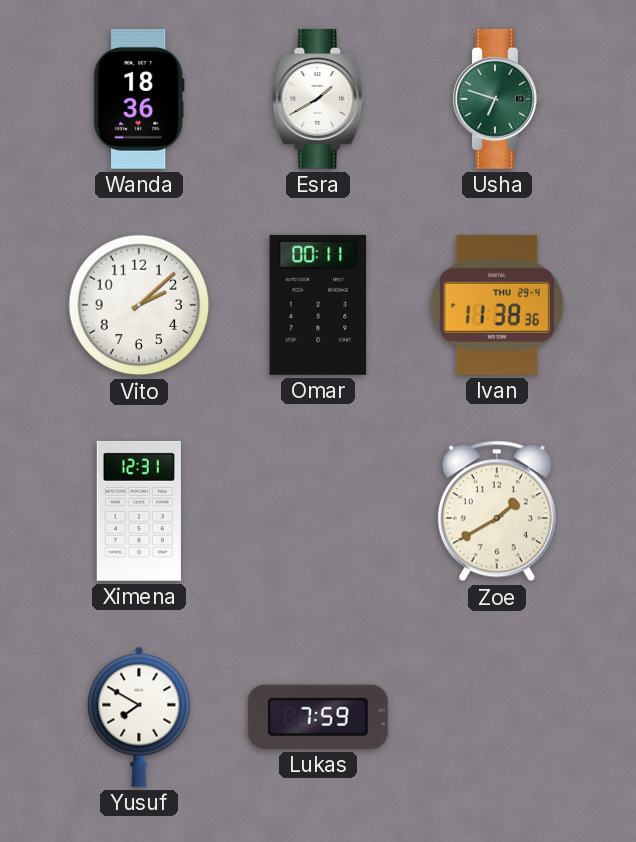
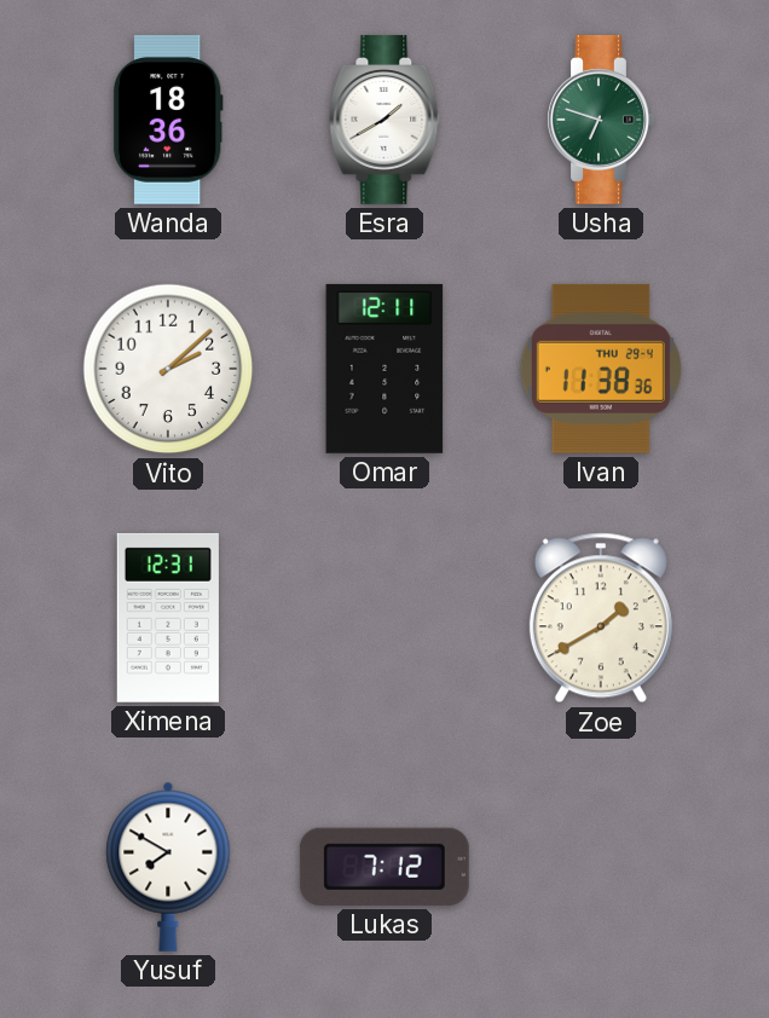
Omar: 00:11 -> 12:11 (384, 369)
Lukas: 7:59 -> 7:12 (384, 867)
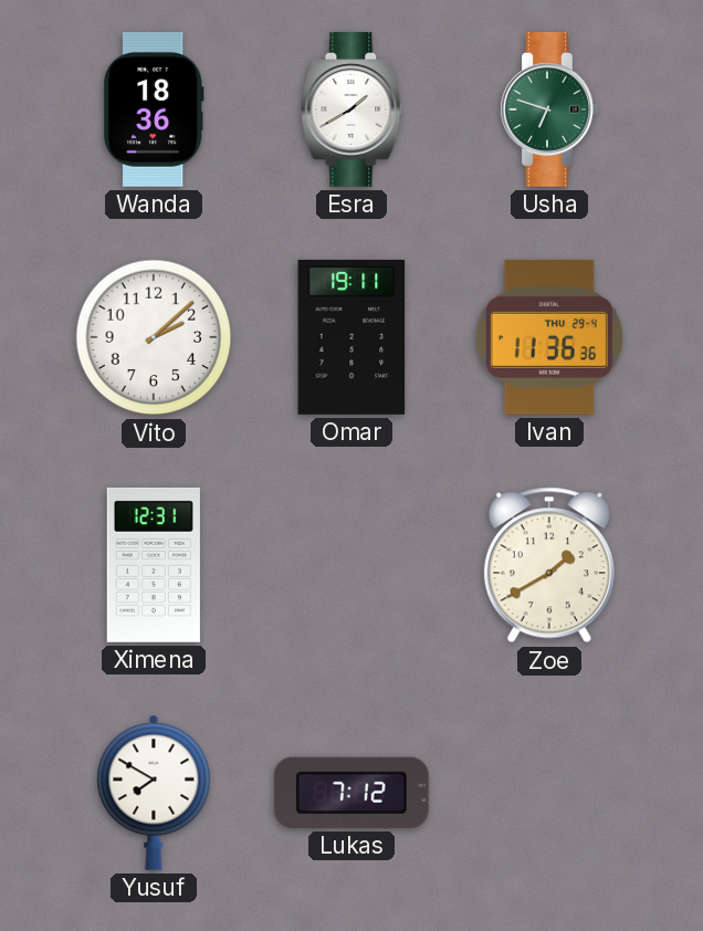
Omar: 12:11 -> 19:11 (351, 337)
Ivan: 11:38 -> 11:36 (549, 337)
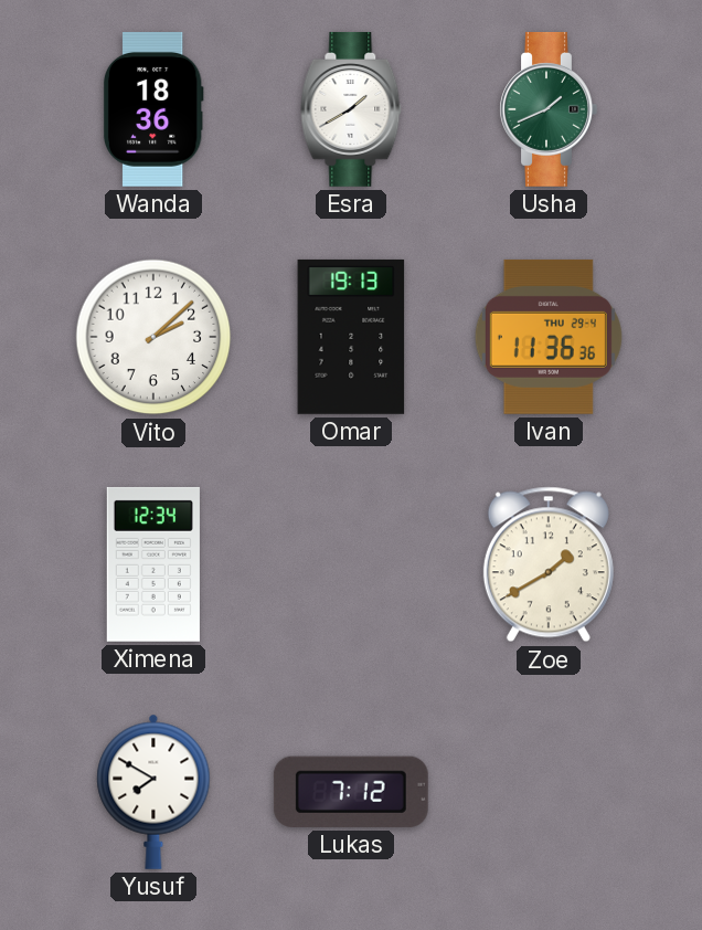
Usha: 6:48 -> 1:41 (549, 109)
Omar: 19:11 -> 19:13 (351, 337)
Ximena: 12:31 -> 12:34 (153, 564)
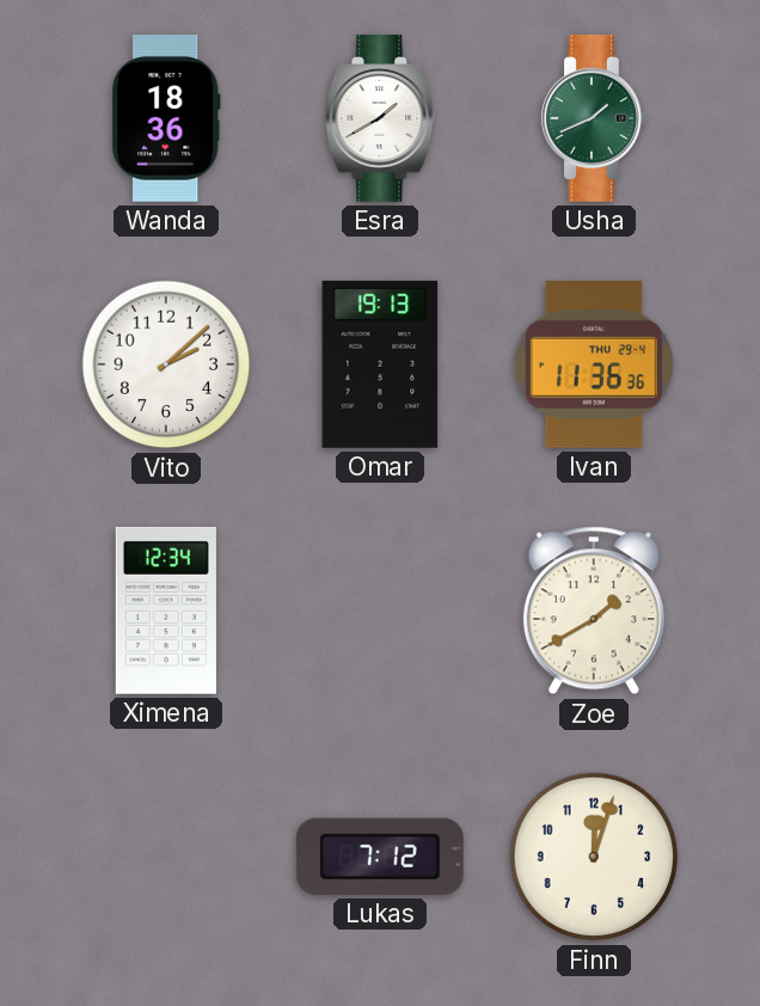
Yusuf: 7:50 -> none (153, 792)
Finn: none -> 12:03 (594, 857)
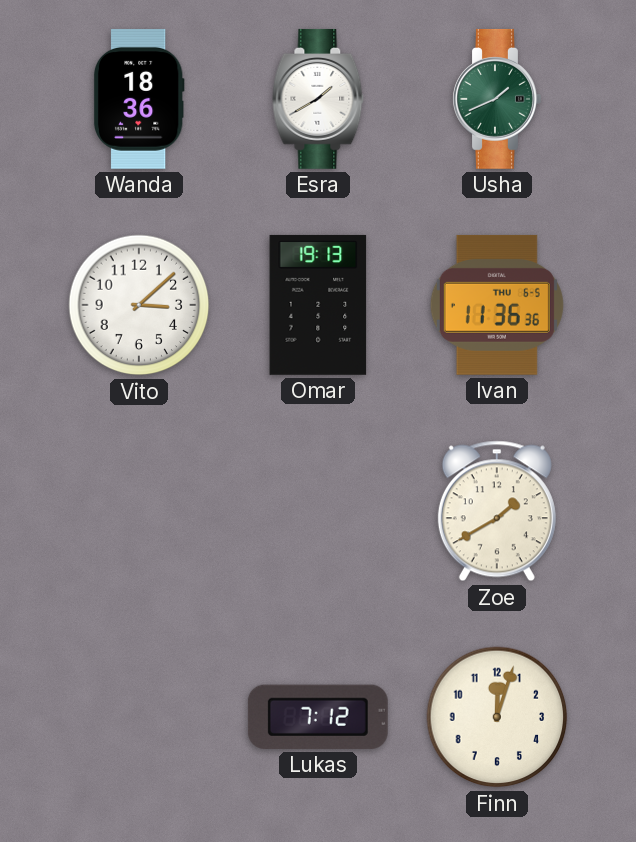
Vito: 2:08 -> 3:08 (139, 305)
Ivan date: THU 29-4 -> THU 6-5 (497, 305)
Ximena: 12:34 -> none (166, 611)
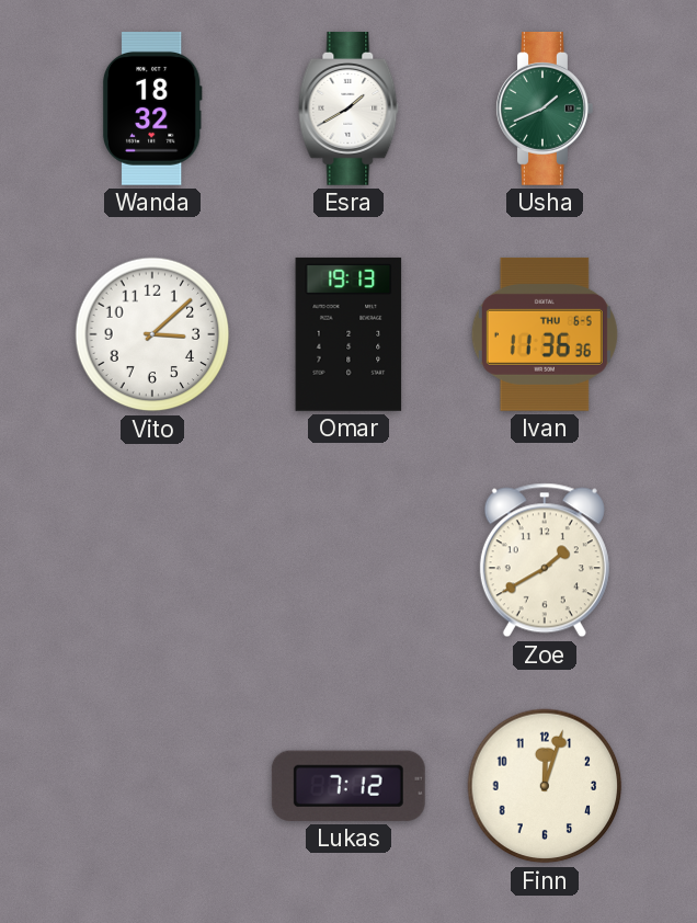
Wanda: 18:36 -> 18:32 (152, 109)
